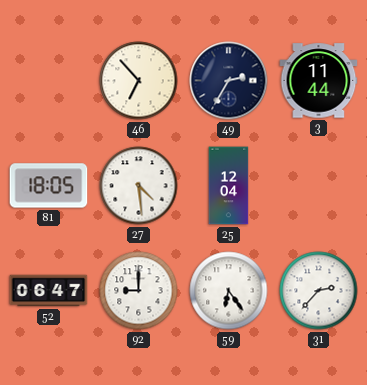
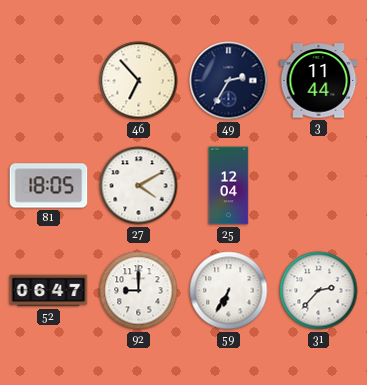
27: 4:29 -> 4:10 (139, 186)
59: 6:24 -> 6:35 (229, 291)
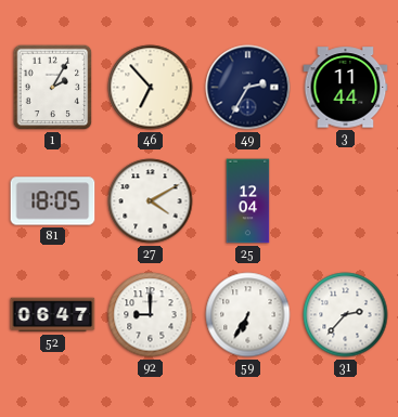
1: none -> 2:05 (53, 88)
